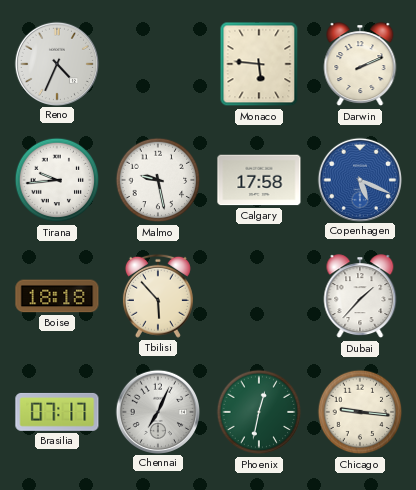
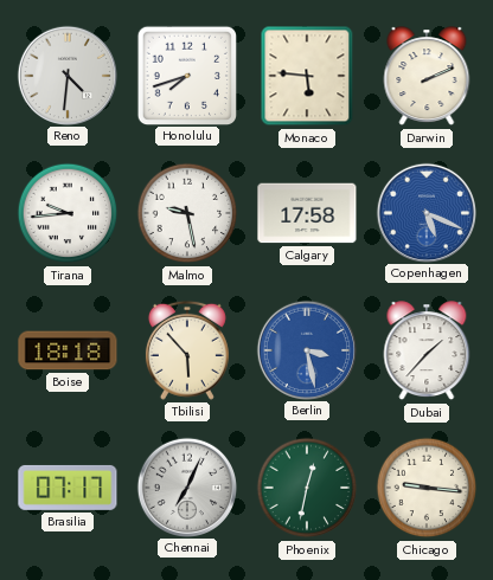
Reno: 4:34 -> 4:31 (66, 75)
Honolulu: none -> 7:42 (186, 75)
Berlin: none -> 3:28 (306, 349)
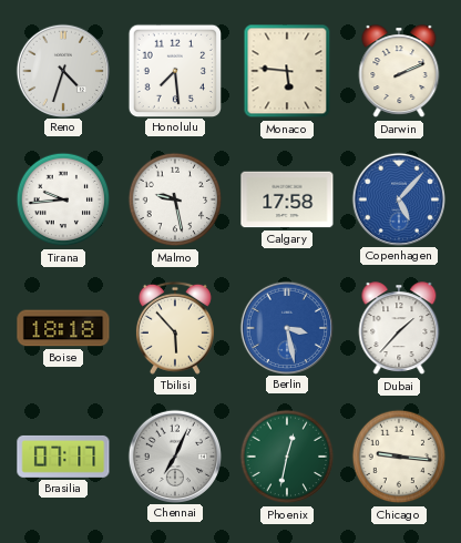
Reno: 4:31 -> 4:33 (62, 70)
Honolulu: 7:42 -> 7:29 (174, 70)
Copenhagen: 5:19 -> 5:07 (398, 198)
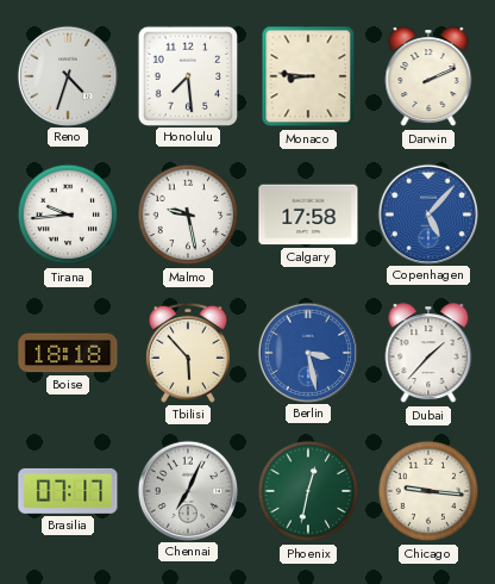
Monaco: 5:46 -> 8:46 (308, 76)
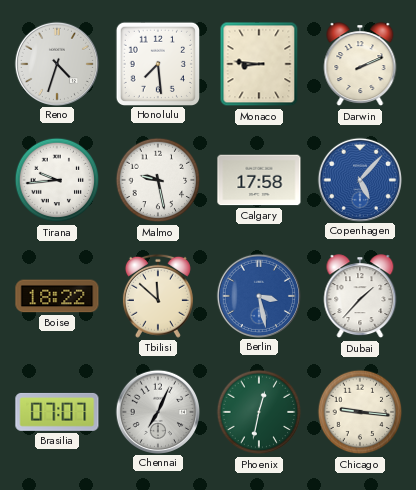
Boise: 18:18 -> 18:22 (57, 296)
Tbilisi: 5:53 -> 11:52 (158, 296)
Brasilia: 07:17 -> 07:07 (57, 412)
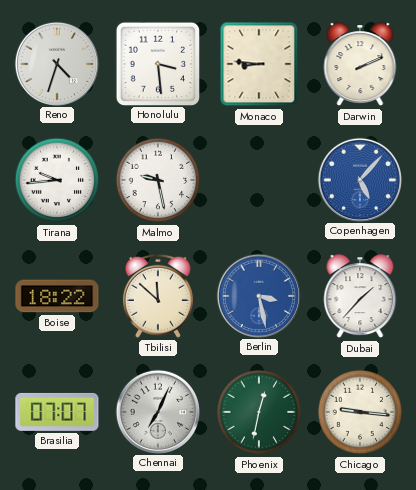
Honolulu: 7:29 -> 3:29 (157, 63)
Calgary: 17:58 -> none (259, 180)
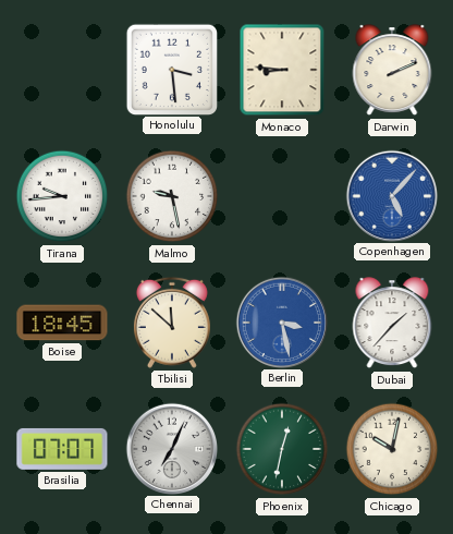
Reno: 4:33 -> none (56, 63)
Boise: 18:22 -> 18:45 (62, 323)
Chicago: 9:16 -> 10:02 (392, 449)
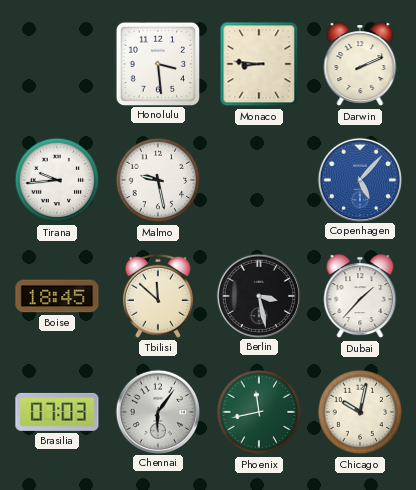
Berlin dial: blue -> black (258, 295)
Brasilia: 07:07 -> 07:03 (57, 412)
Chennai: 7:04 -> 6:06 (157, 411)
Phoenix: 12:32 -> 11:43 (259, 412)
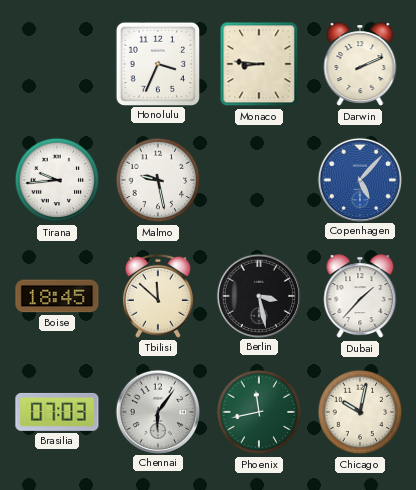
Honolulu: 3:29 -> 3:34 (157, 63)
